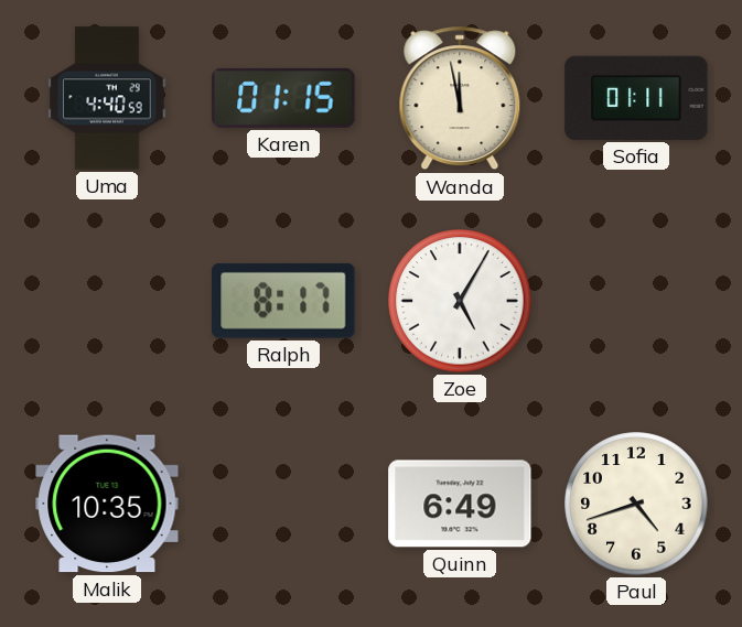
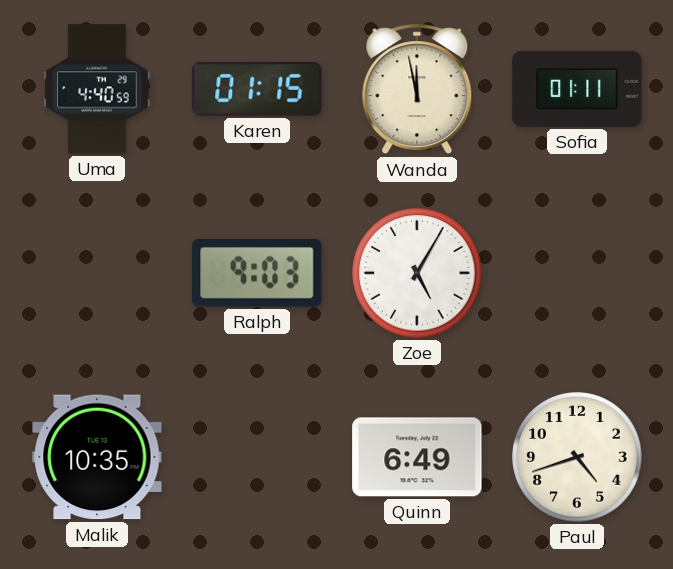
Ralph: 8:17 -> 9:03 (257, 273)
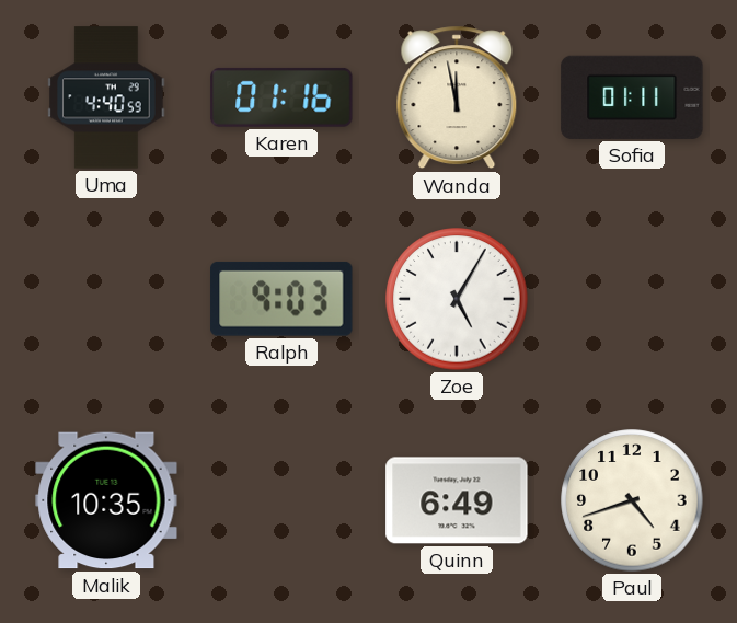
Karen: 01:15 -> 01:16 (281, 97)
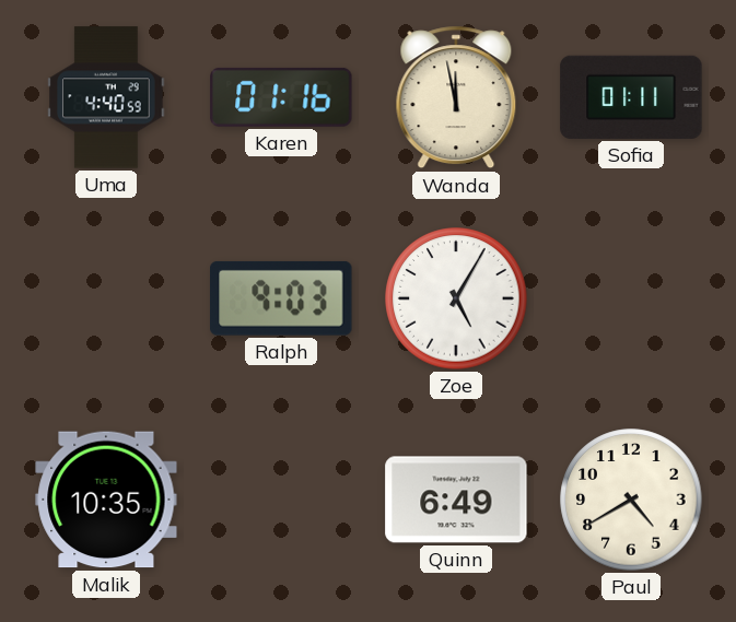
Paul: 4:42 -> 4:40 (631, 500)
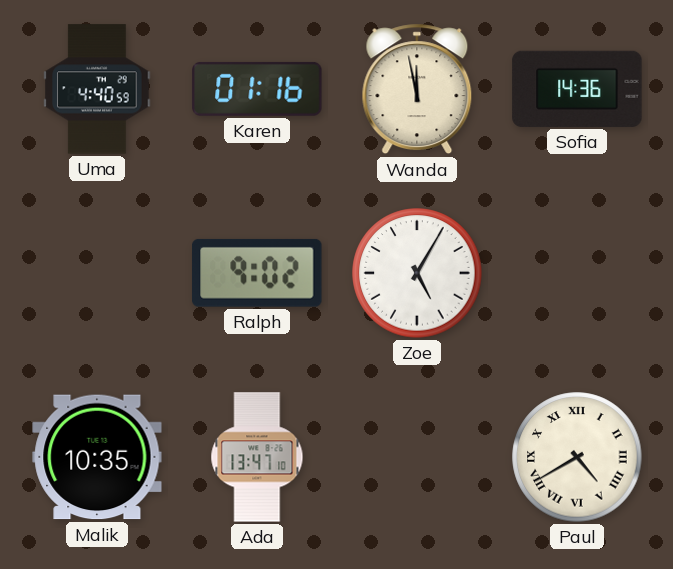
Sofia: 01:11 -> 14:36 (577, 89)
Ralph: 9:03 -> 9:02 (257, 273)
Ada: none -> 13:47 (257, 457)
Quinn: 6:49 -> none (456, 500)
Paul numerals: Arabic -> Roman (577, 457)
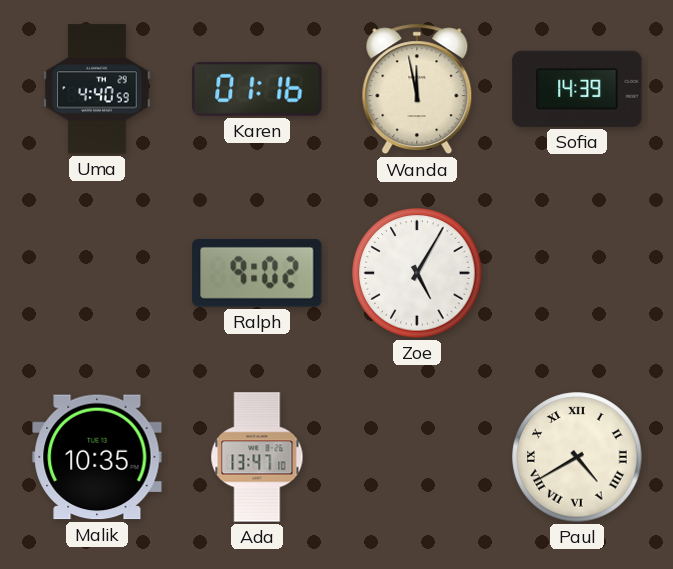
Sofia: 14:36 -> 14:39 (577, 89)
